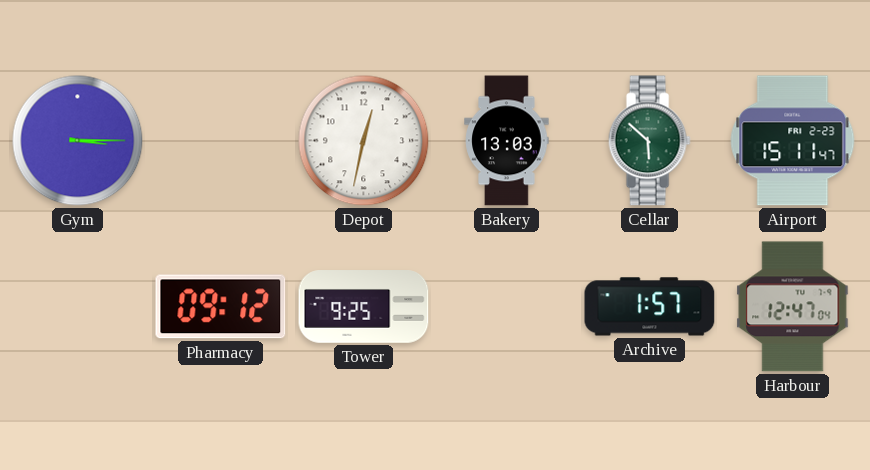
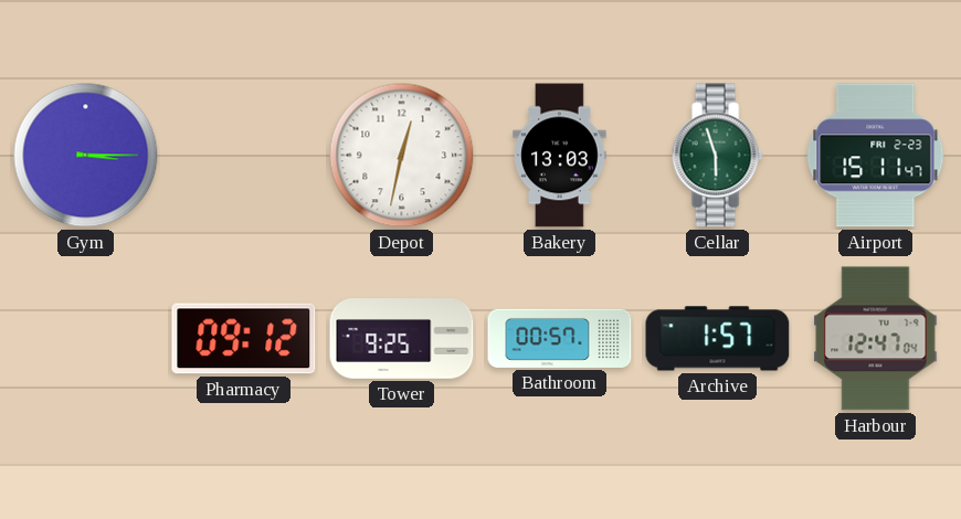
Cellar: 5:52 -> 5:57 (717, 156)
Bathroom: none -> 00:57 (560, 338)
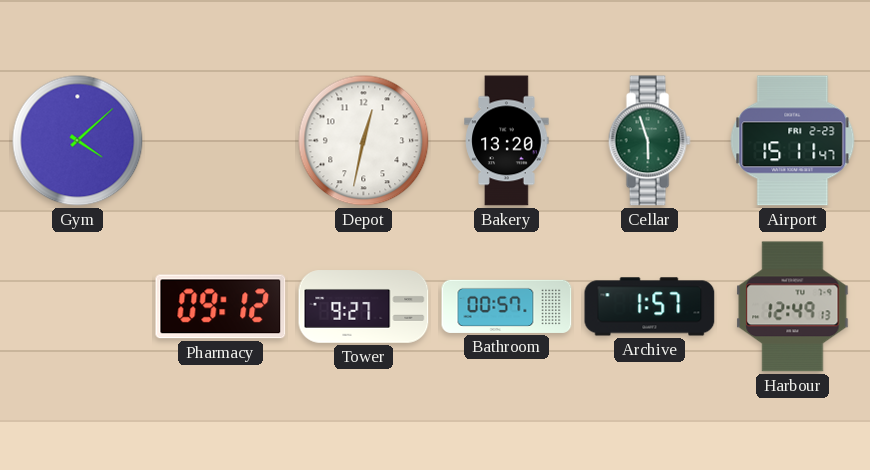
Gym: 3:15 -> 4:08 (78, 141)
Bakery: 13:03 -> 13:20 (507, 141)
Tower: 9:25 -> 9:27 (364, 307)
Harbour: 12:47 -> 12:49 (793, 307)
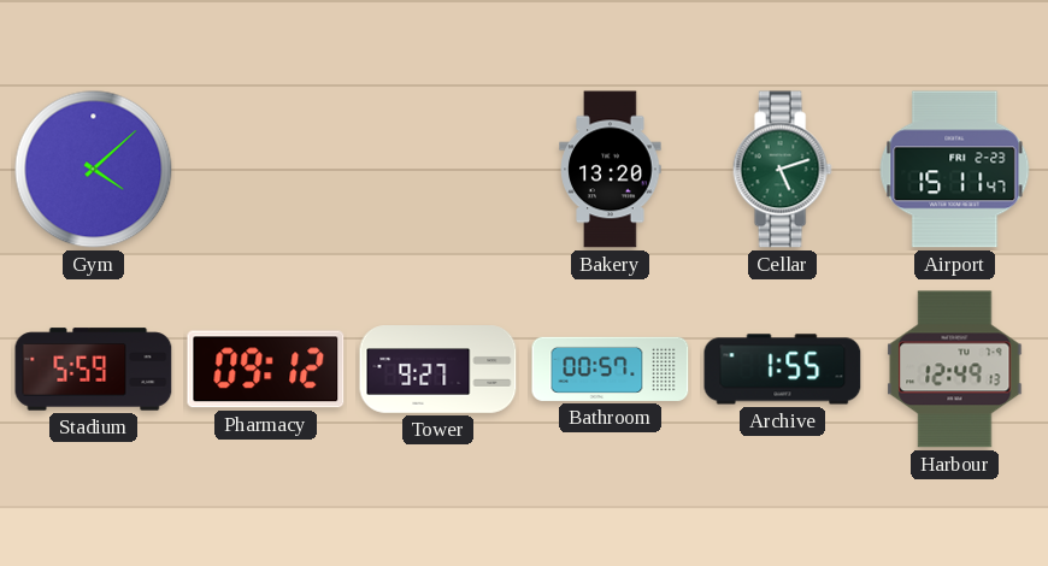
Depot: 12:32 -> none (364, 141)
Cellar: 5:57 -> 5:12 (782, 170)
Stadium: none -> 5:59 (94, 370)
Archive: 1:57 -> 1:55 (783, 370)
